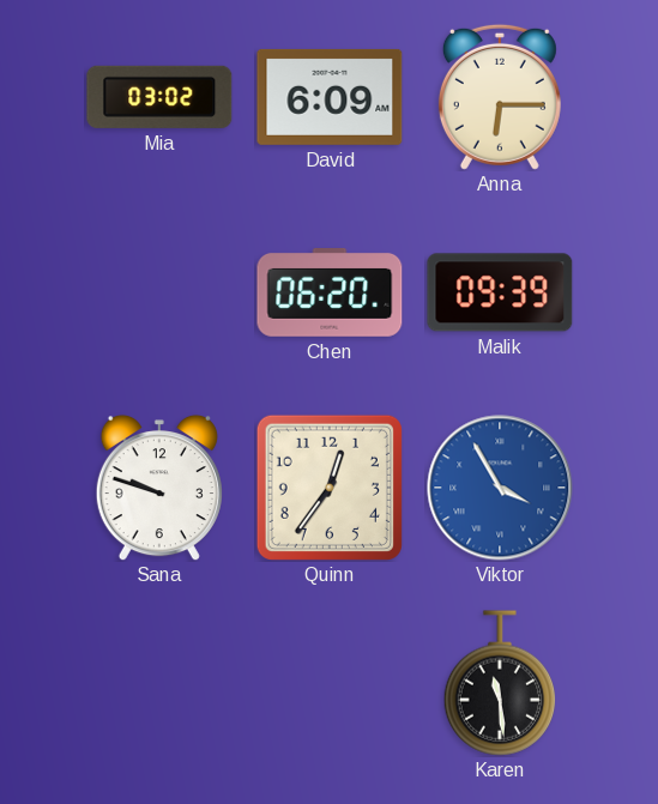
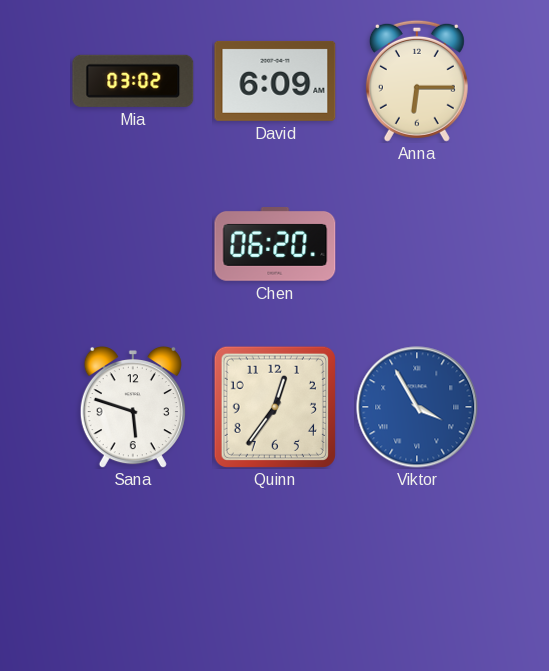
Malik: 09:39 -> none (500, 292)
Sana: 9:48 -> 5:48 (133, 407)
Karen: 11:29 -> none (499, 683)
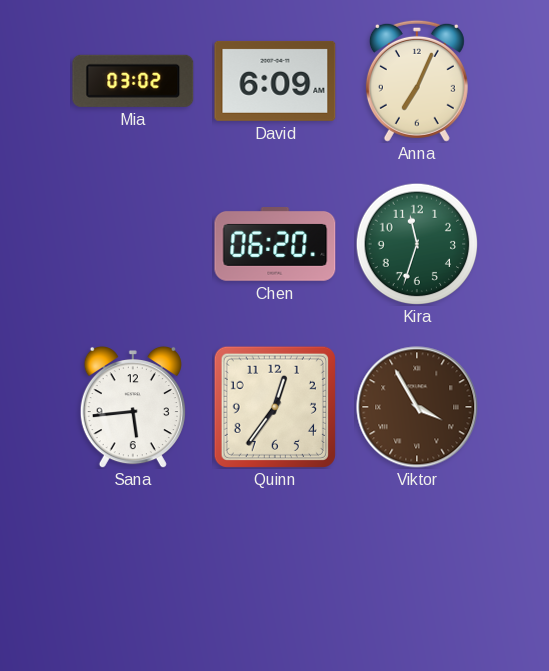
Anna: 6:15 -> 7:04 (417, 81)
Kira: none -> 11:33 (417, 244)
Sana: 5:48 -> 5:44 (133, 407)
Viktor dial: blue -> brown (417, 407)
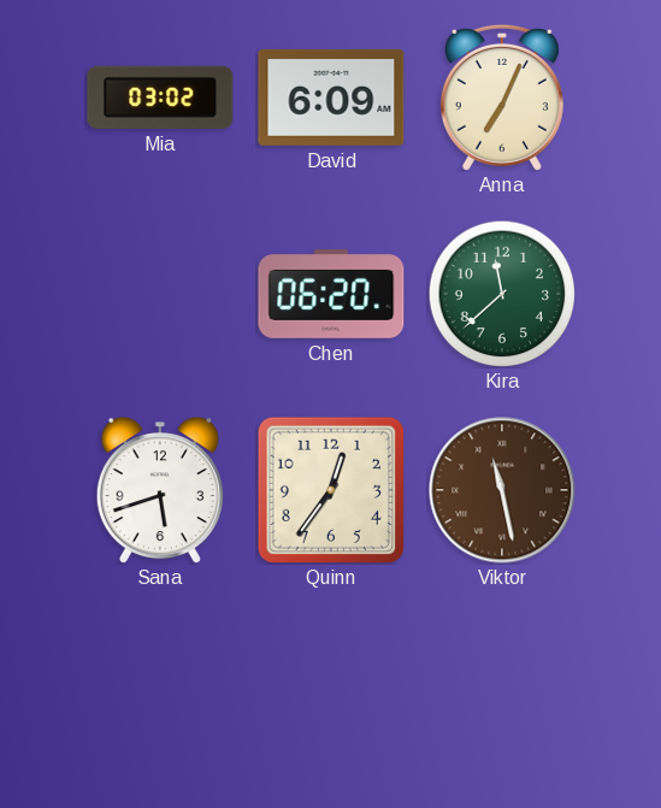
Kira: 11:33 -> 11:38 (502, 294)
Sana: 5:44 -> 5:42 (160, 490)
Viktor: 3:55 -> 11:28 (502, 490)
